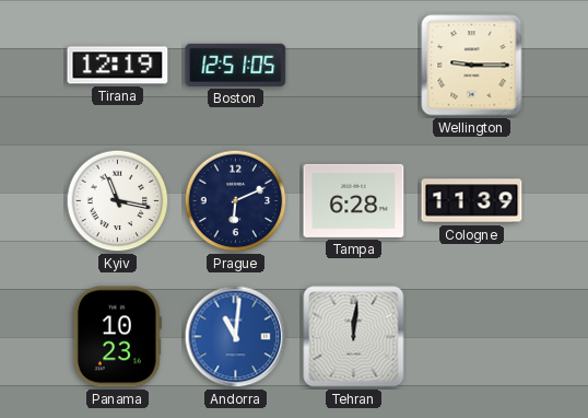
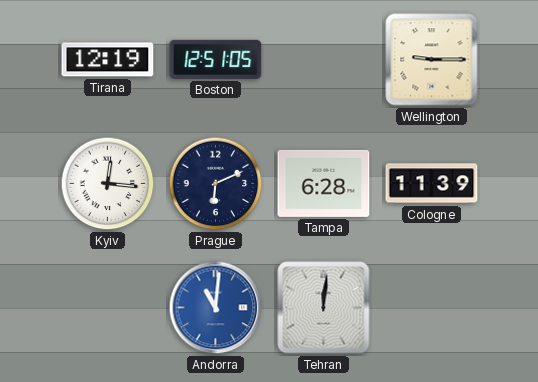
Kyiv: 11:17 -> 12:16 (108, 184)
Panama: 10:23 -> none (117, 337)
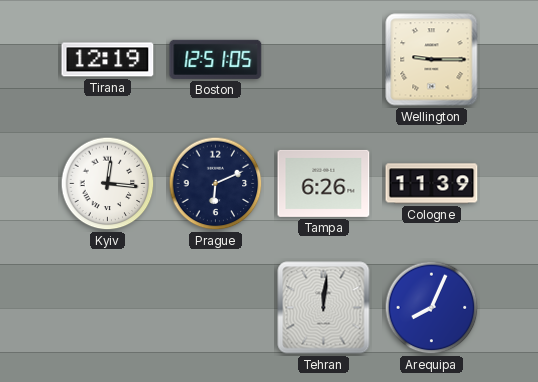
Tampa: 6:28 -> 6:26 (324, 183)
Andorra: 11:01 -> none (216, 308)
Arequipa: none -> 8:04 (432, 308)
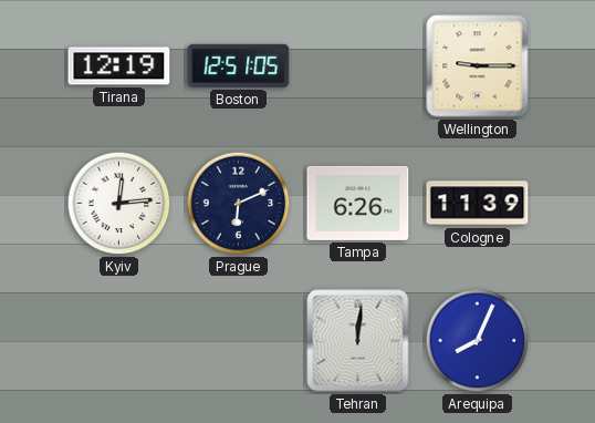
Kyiv: 12:16 -> 12:14 (119, 204)
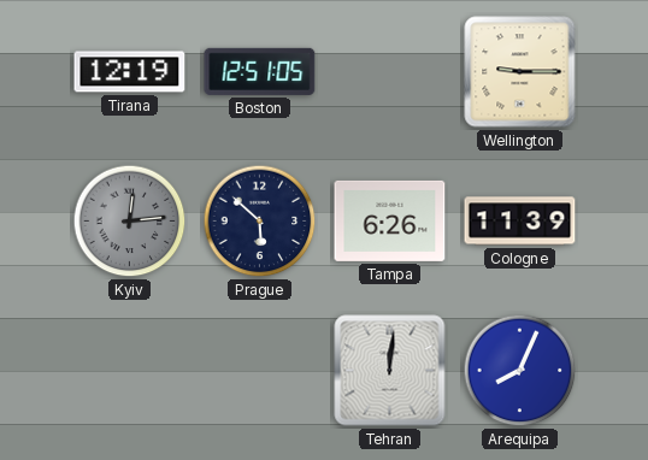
Kyiv dial: white -> grey (130, 222)
Prague: 6:11 -> 5:52 (260, 222)
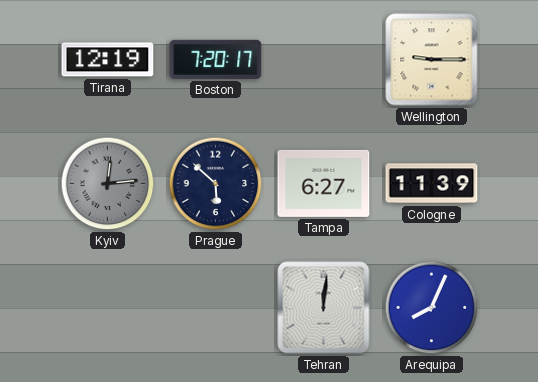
Boston: 12:51 -> 7:20 (216, 59)
Tampa: 6:26 -> 6:27 (324, 183)
